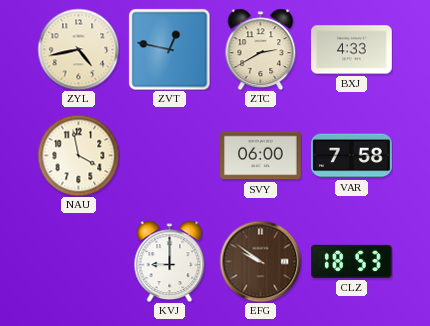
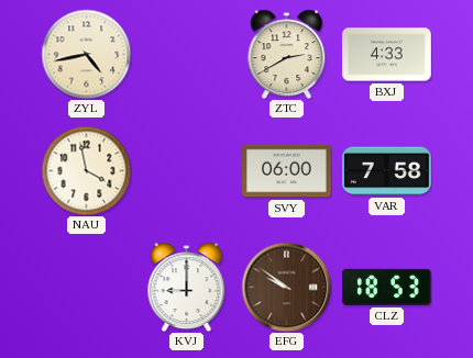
ZVT: 12:47 -> none (169, 49)
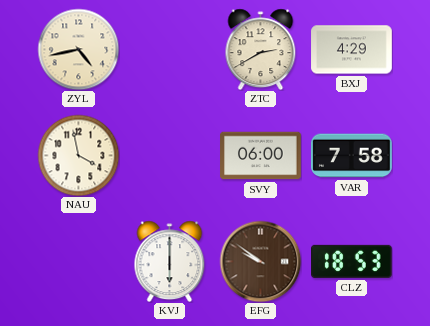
BXJ: 4:33 -> 4:29 (352, 50)
KVJ: 9:00 -> 6:00 (170, 261)
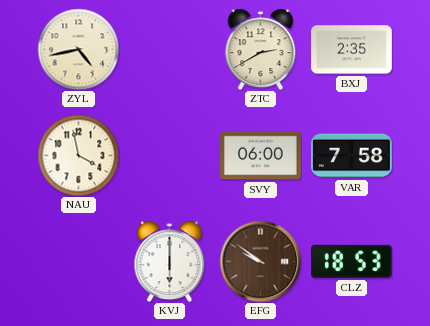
BXJ: 4:29 -> 2:35 (352, 50)
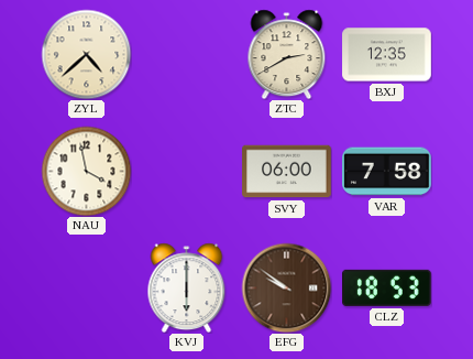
ZYL: 4:43 -> 4:38 (86, 54)
BXJ: 2:35 -> 12:35 (387, 55)
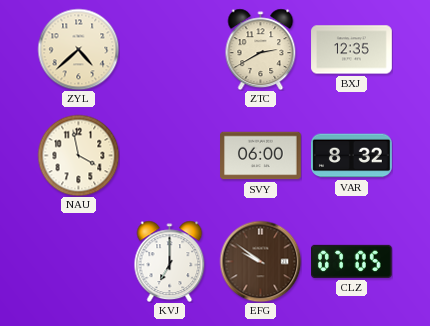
VAR: 7:58 -> 8:32 (352, 156)
KVJ: 6:00 -> 7:00 (170, 261)
CLZ: 18:53 -> 07:05 (352, 261)
